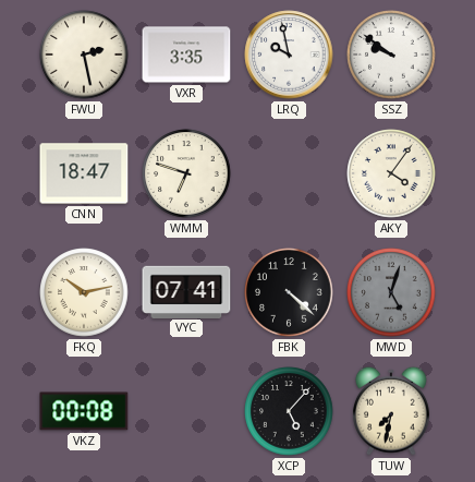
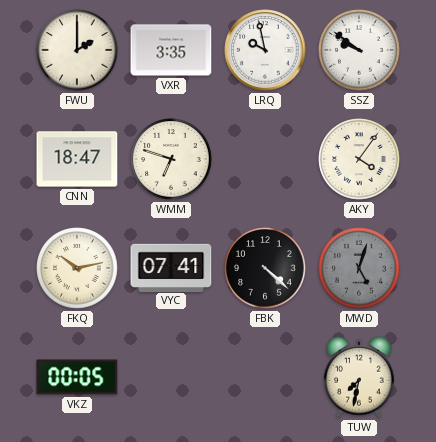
FWU: 2:28 -> 2:00 (77, 50)
VKZ: 00:08 -> 00:05 (77, 377)
XCP: 5:07 -> none (289, 411)
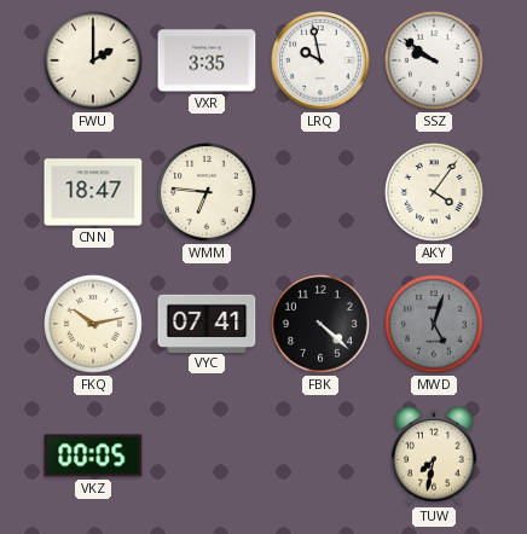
WMM: 6:48 -> 6:46 (207, 192)
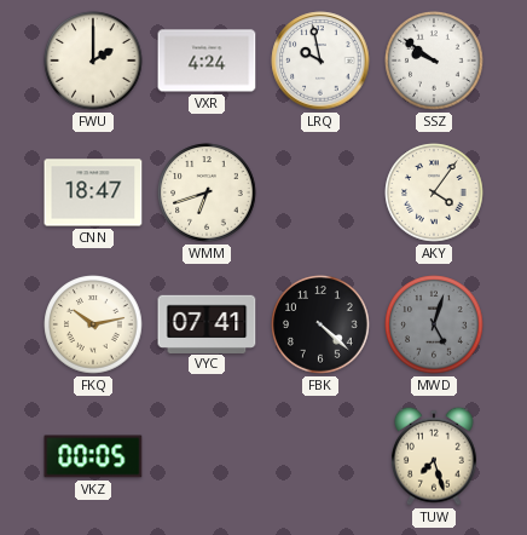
VXR: 3:35 -> 4:24 (207, 61)
WMM: 6:46 -> 6:42 (207, 192)
TUW: 7:32 -> 7:27 (435, 456)
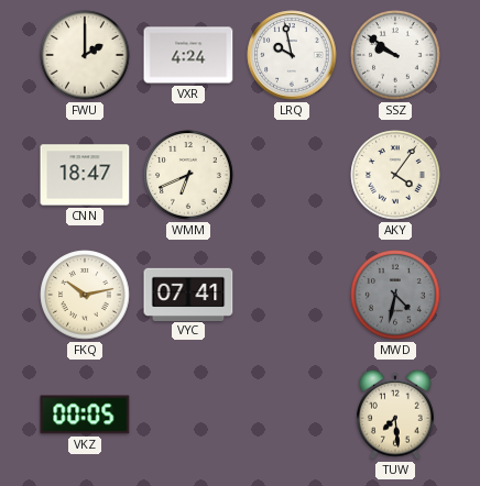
WMM: 6:42 -> 6:41 (188, 175)
FBK: 4:22 -> none (320, 324)
MWD: 5:03 -> 4:32 (395, 295)
TUW: 7:27 -> 7:29 (396, 415)
